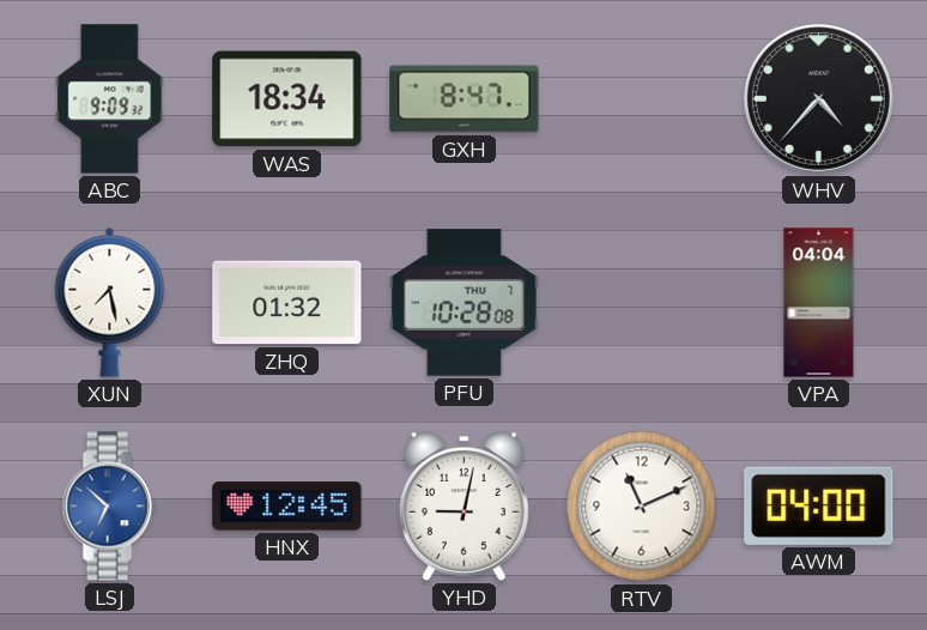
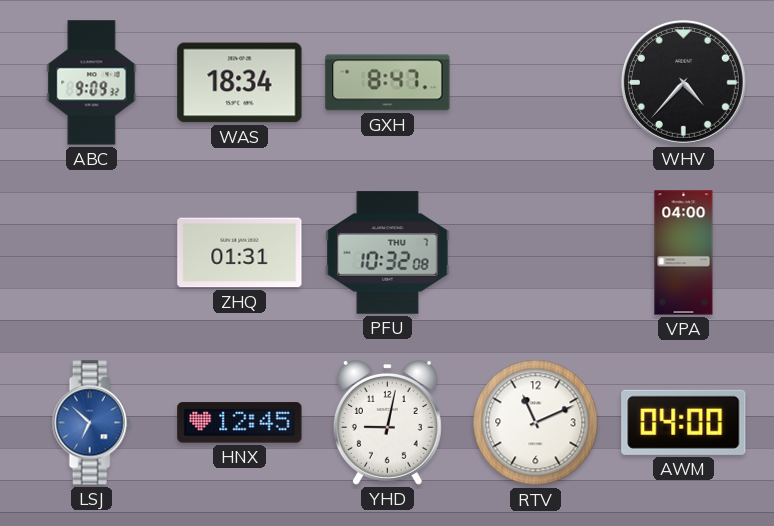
XUN: 7:28 -> none (110, 302)
ZHQ: 01:32 -> 01:31 (240, 253)
PFU: 10:28 -> 10:32 (388, 253)
VPA: 04:04 -> 04:00 (684, 253)
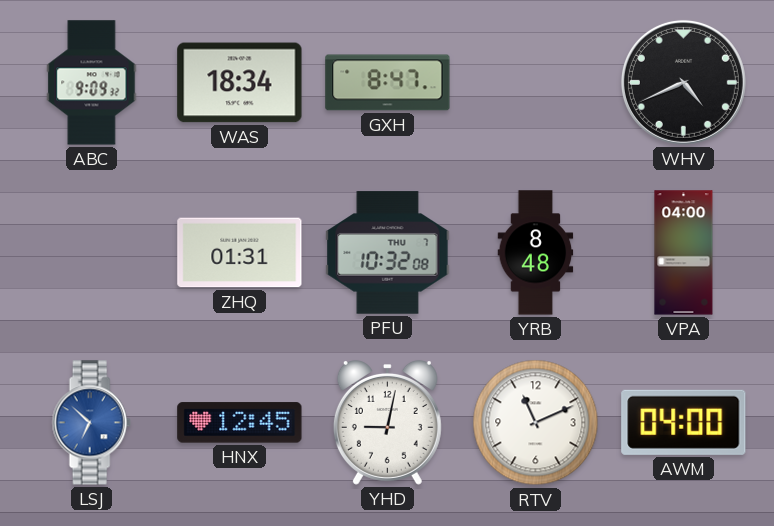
WHV: 4:37 -> 4:41 (683, 82)
YRB: none -> 8:48 (536, 253)
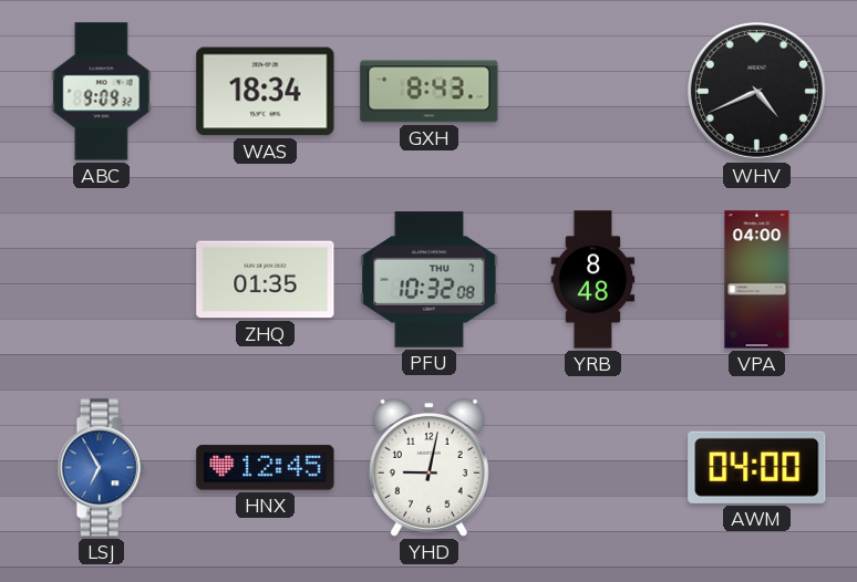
GXH: 8:47 -> 8:43 (430, 92)
ZHQ: 01:31 -> 01:35 (266, 280)
LSJ: 6:52 -> 6:55 (101, 468)
RTV: 11:11 -> none (536, 423)
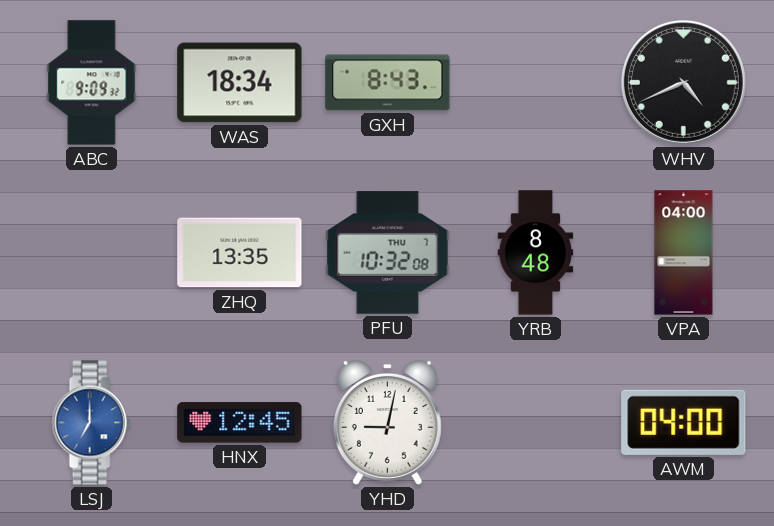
ZHQ: 01:35 -> 13:35 (240, 253)
LSJ: 6:55 -> 7:00 (91, 423)
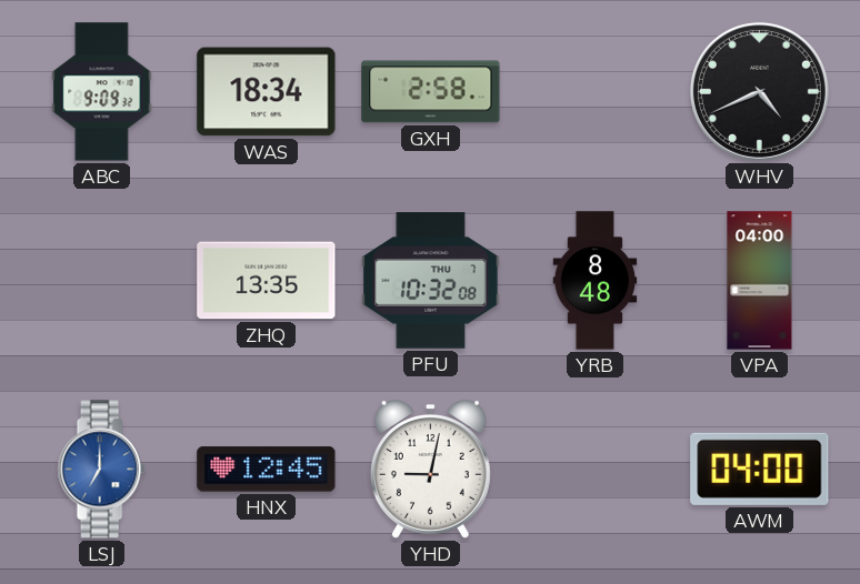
GXH: 8:43 -> 2:58 (431, 92)
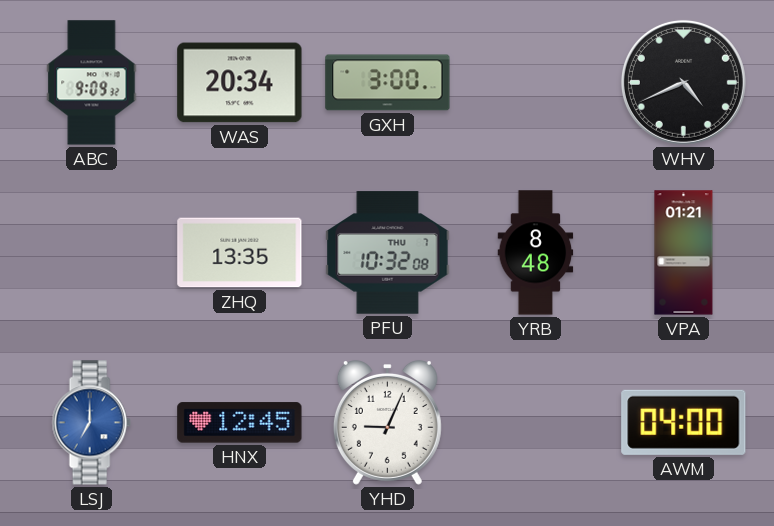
WAS: 18:34 -> 20:34 (240, 83)
GXH: 2:58 -> 3:00 (388, 83)
VPA: 04:00 -> 01:21 (684, 253)
YHD: 9:02 -> 9:04 (387, 423)
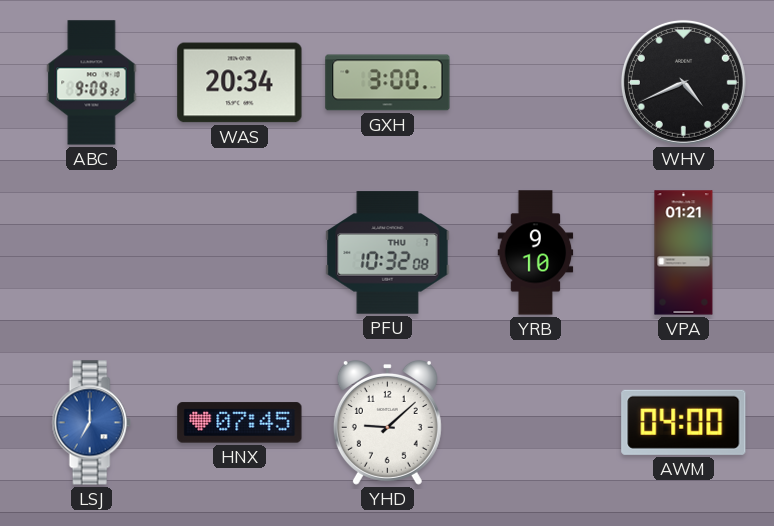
ZHQ: 13:35 -> none (240, 253)
YRB: 8:48 -> 9:10 (536, 253)
HNX: 12:45 -> 07:45 (240, 423)
YHD: 9:04 -> 9:08 (387, 423)
